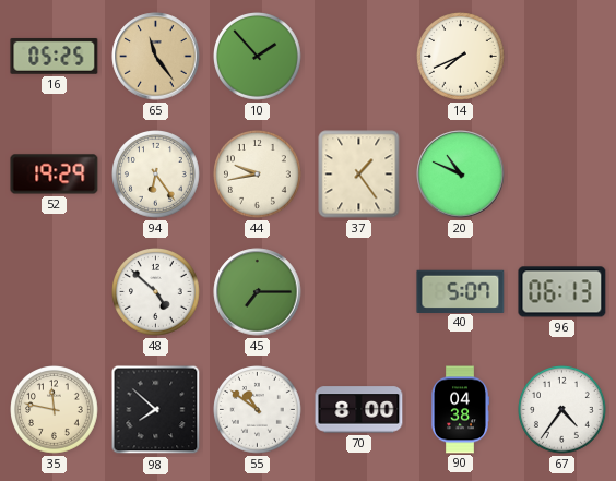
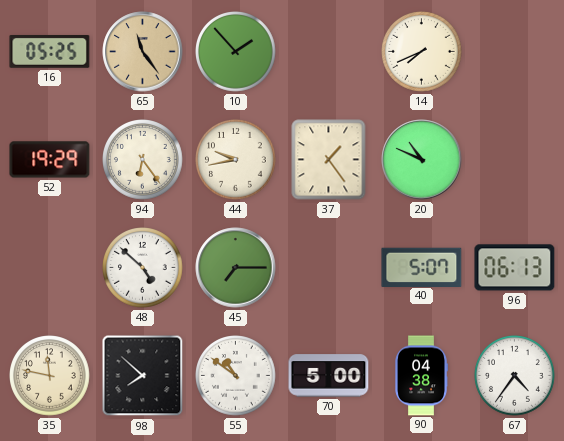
70: 8:00 -> 5:00 (329, 376)
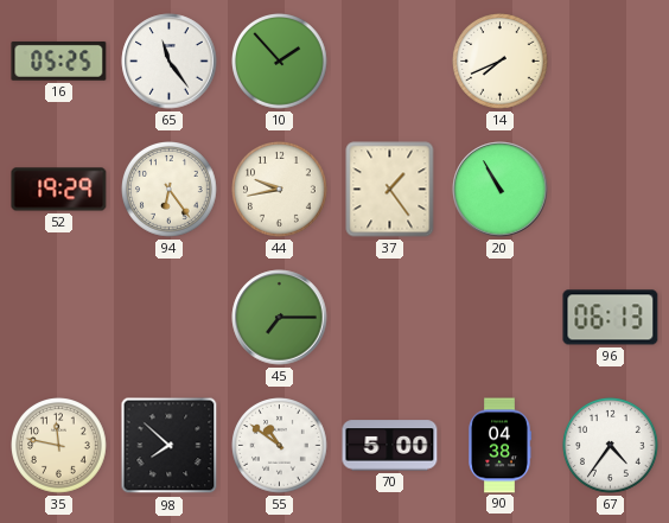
65 dial: champagne -> white (170, 62)
20: 10:49 -> 10:55 (501, 190)
48: 4:52 -> none (143, 268)
40: 5:07 -> none (422, 267)
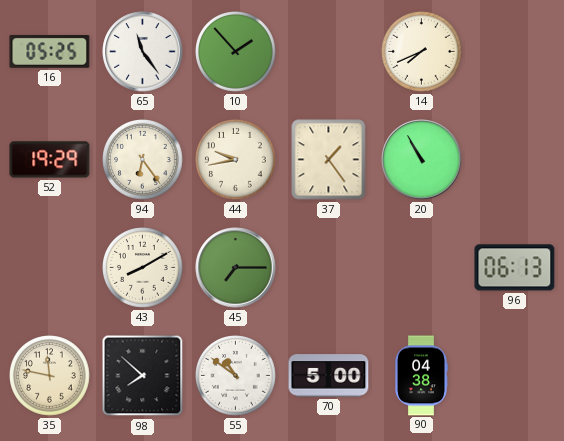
43: none -> 8:10 (143, 268)
67: 4:36 -> none (611, 446)
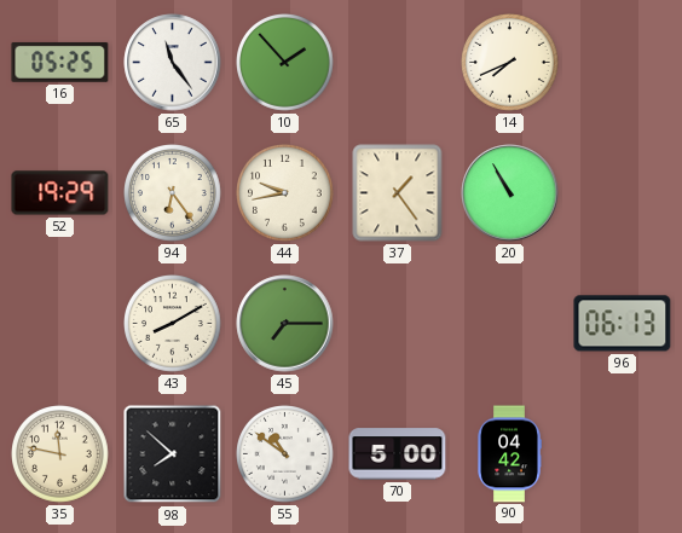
90: 04:38 -> 04:42 (509, 454)
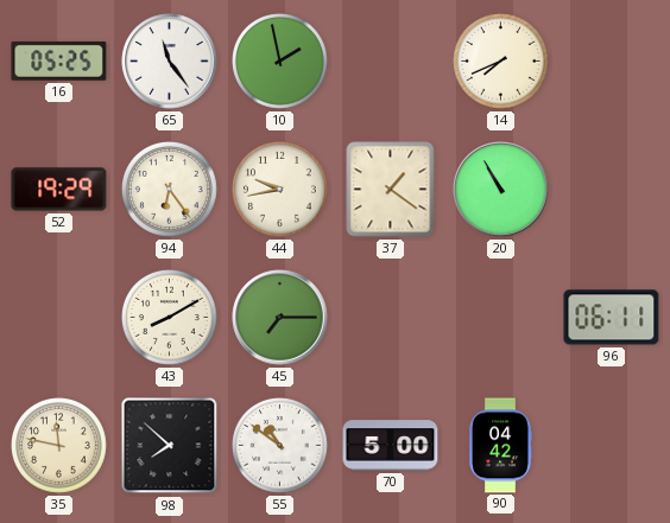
10: 1:53 -> 1:58 (280, 62)
37: 1:24 -> 1:21 (391, 190)
96: 06:13 -> 06:11 (612, 318)
